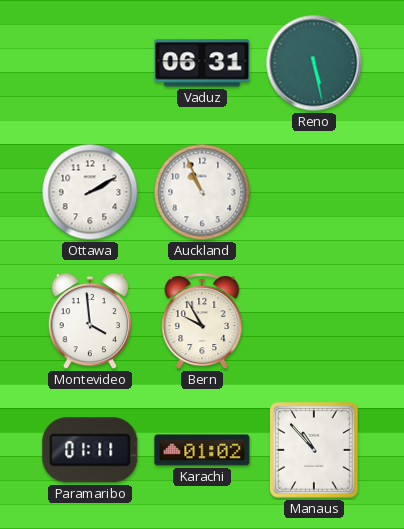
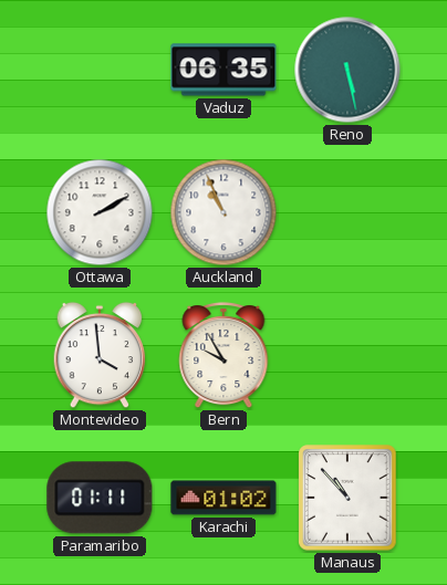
Vaduz: 06:31 -> 06:35 (224, 70)
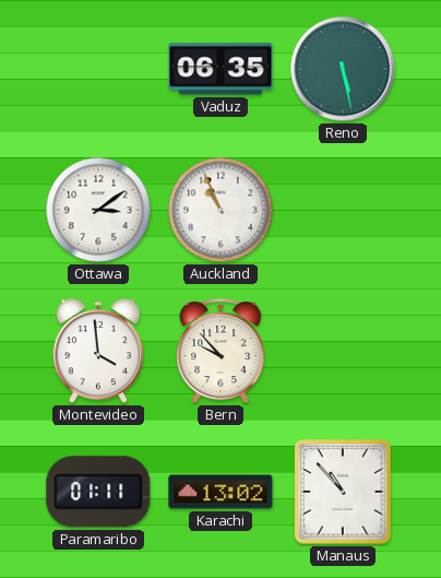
Ottawa: 2:10 -> 3:09 (98, 210)
Bern: 9:55 -> 9:53 (221, 351)
Karachi: 01:02 -> 13:02 (221, 492)
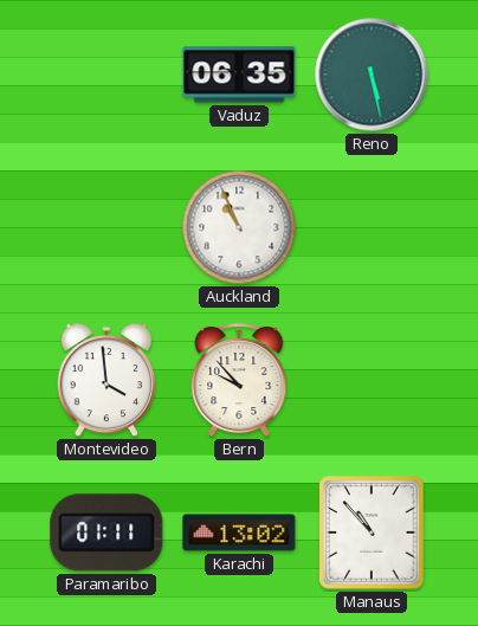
Ottawa: 3:09 -> none (98, 210)
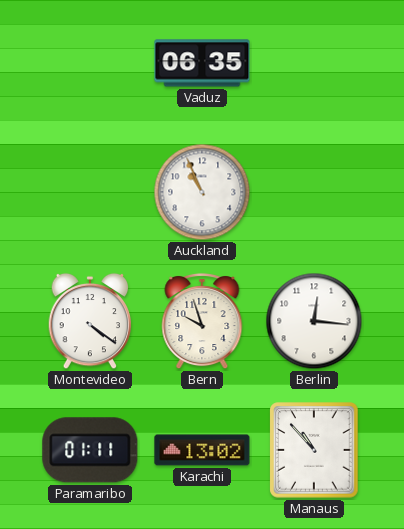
Reno: 5:28 -> none (372, 75)
Montevideo: 3:59 -> 4:21 (90, 321)
Bern: 9:53 -> 9:57 (202, 321)
Berlin: none -> 12:16 (314, 321)
